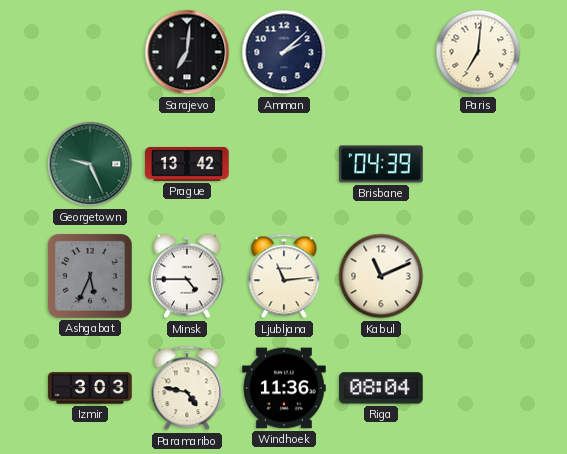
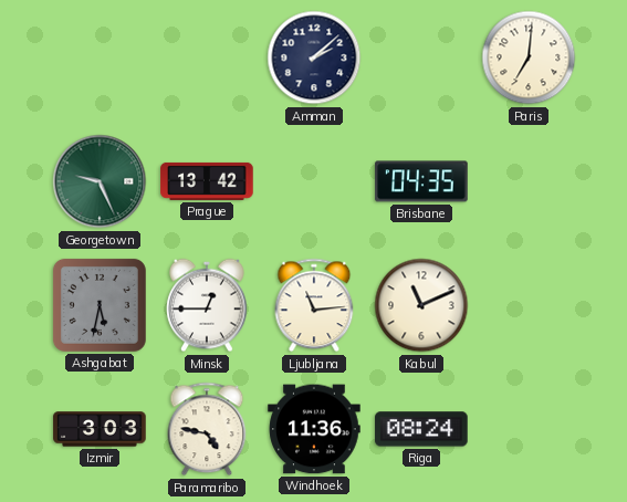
Sarajevo: 7:01 -> none (187, 52)
Brisbane: 04:39 -> 04:35 (421, 181)
Ashgabat: 5:34 -> 5:32 (100, 305)
Minsk: 4:45 -> 12:45 (207, 305)
Riga: 08:04 -> 08:24 (421, 429)
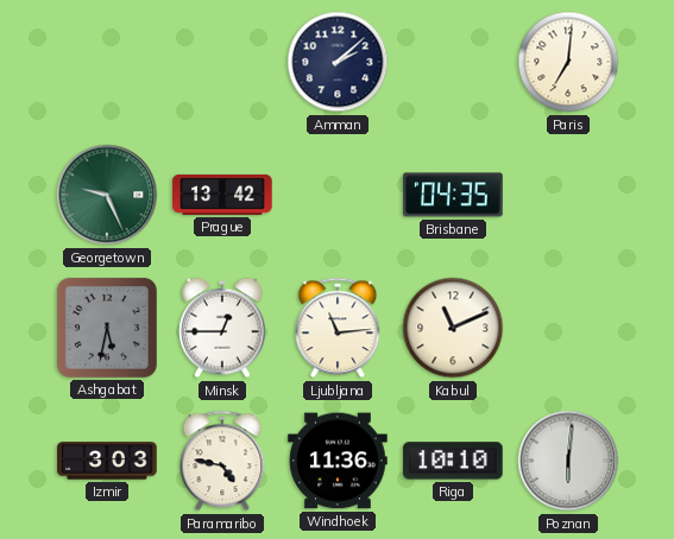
Riga: 08:24 -> 10:10 (453, 461)
Poznan: none -> 6:01 (568, 461)
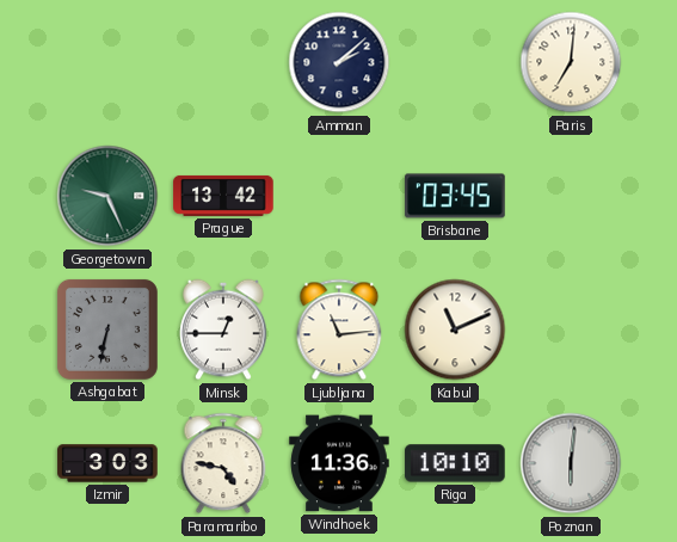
Brisbane: 04:35 -> 03:45 (455, 196)
Ashgabat: 5:32 -> 6:32 (107, 329)
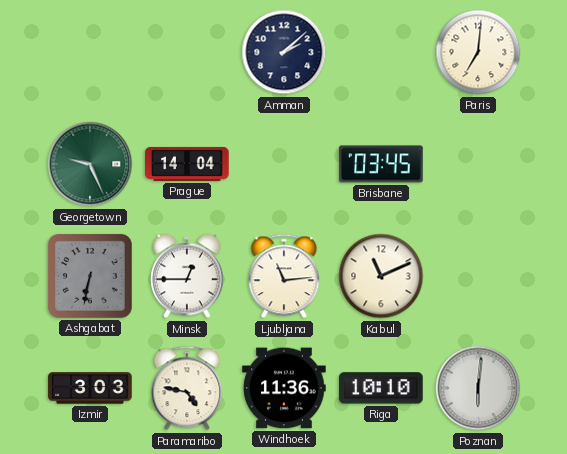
Prague: 13:42 -> 14:04 (187, 164)
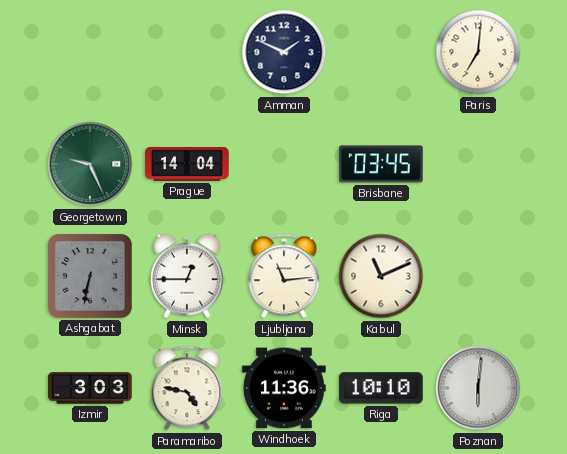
Amman: 2:08 -> 1:49 (284, 52)
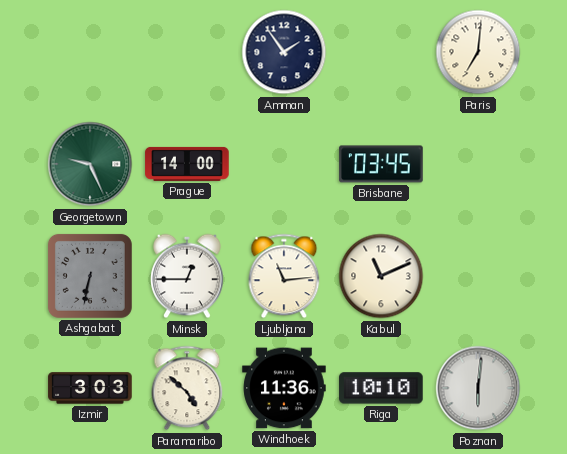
Amman: 1:49 -> 1:54 (284, 52)
Prague: 14:04 -> 14:00 (187, 164)
Paramaribo: 4:47 -> 4:52 (187, 388)
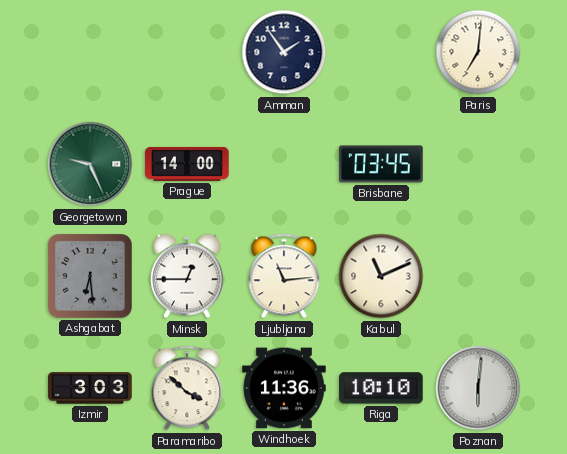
Ashgabat: 6:32 -> 6:29 (90, 276)
Paramaribo: 4:52 -> 3:52 (187, 388)
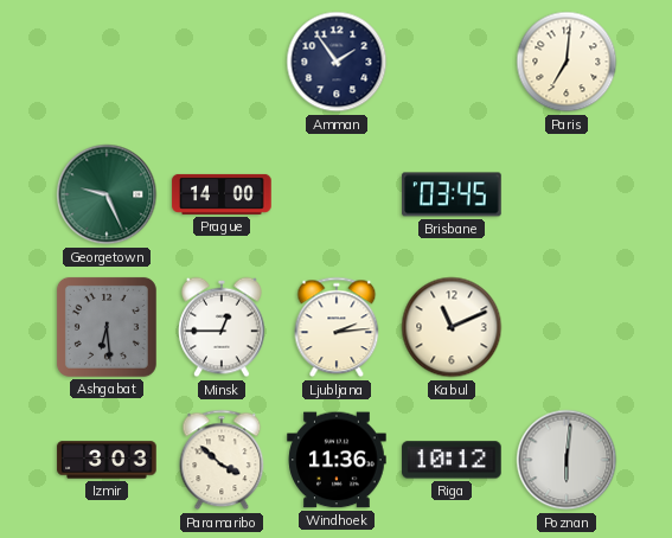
Ljubljana: 11:14 -> 2:14 (337, 327)
Riga: 10:10 -> 10:12 (452, 460)
